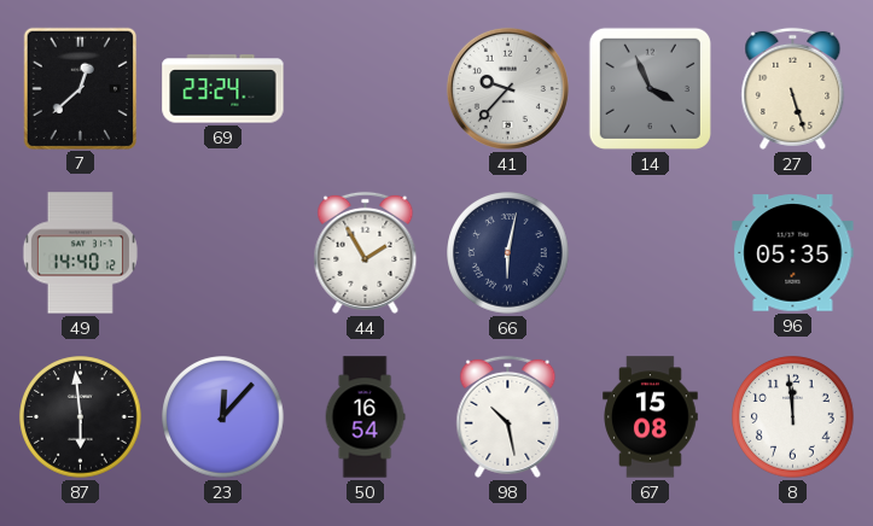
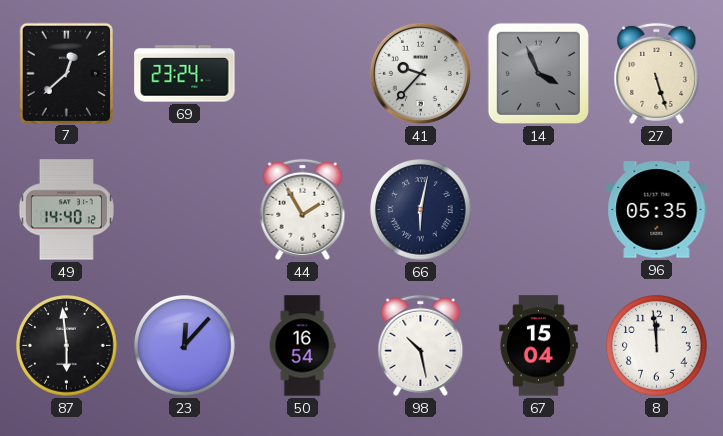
67: 15:08 -> 15:04 (539, 346)
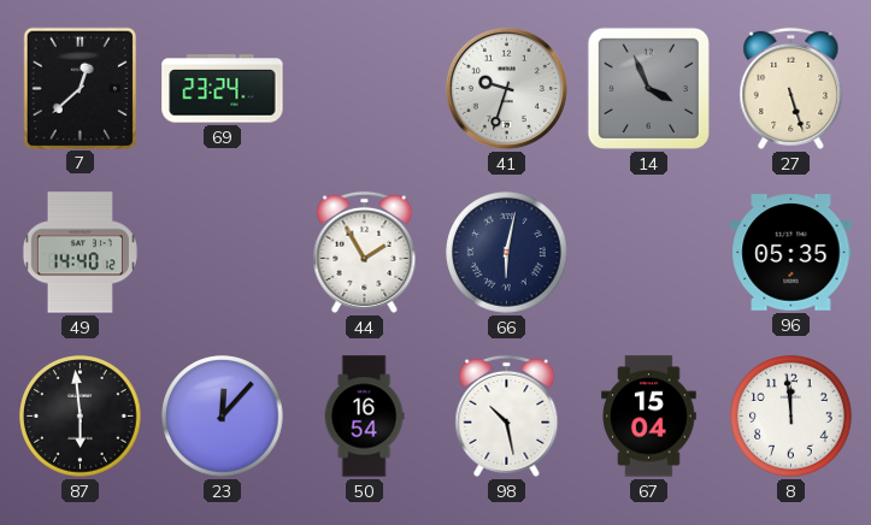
41: 9:37 -> 9:33 (506, 88)
